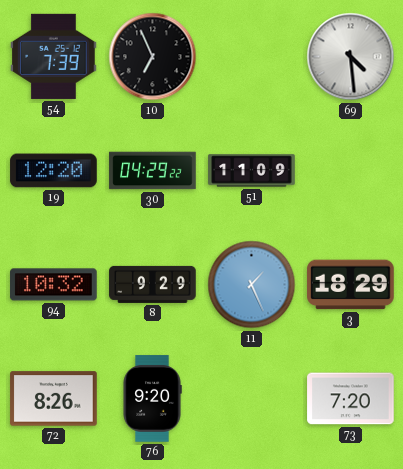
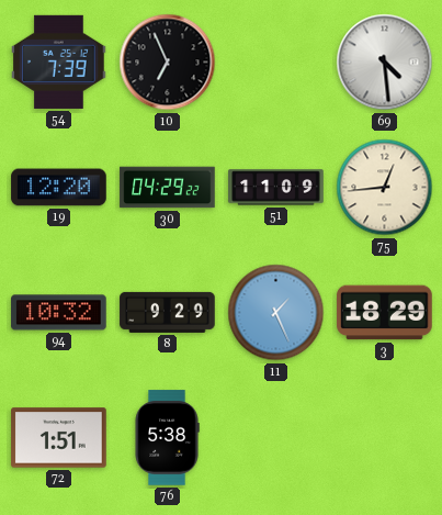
75: none -> 12:44 (385, 188)
72: 8:26 -> 1:51 (59, 438)
76: 9:20 -> 5:38 (167, 438)
73: 7:20 -> none (351, 399)
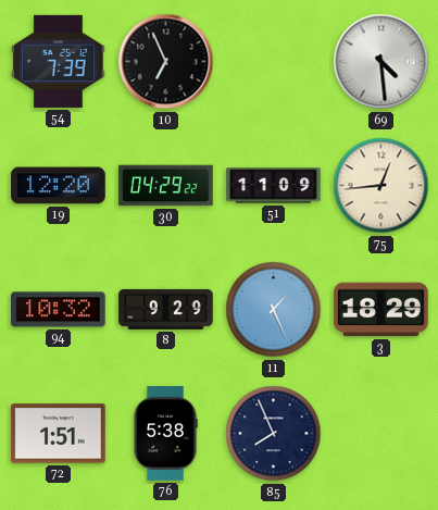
85: none -> 7:56 (274, 434)
